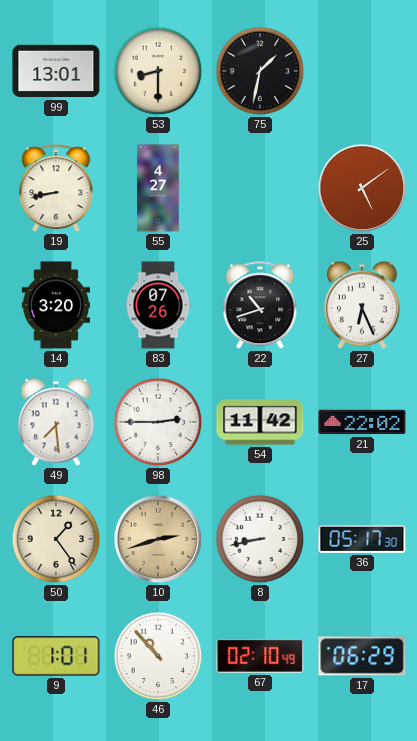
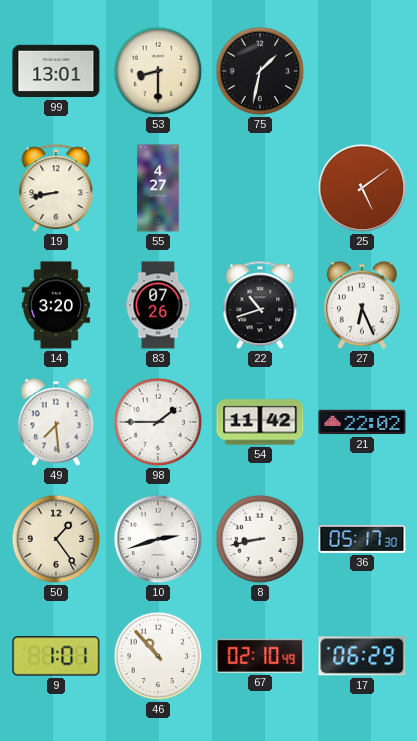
98: 2:45 -> 1:45 (158, 422)
10 dial: champagne -> white (158, 539)
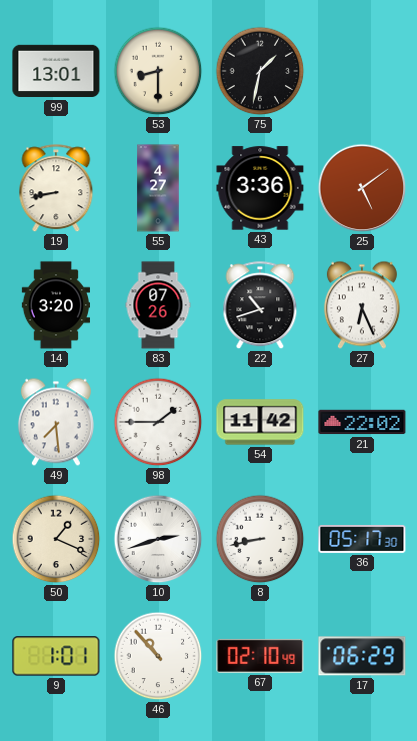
43: none -> 3:36 (260, 188)
50: 1:24 -> 1:19 (56, 539)
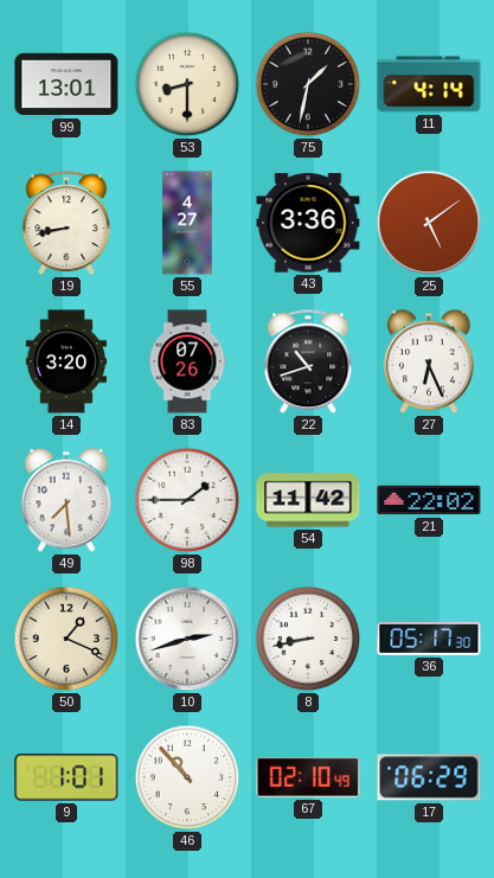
11: none -> 4:14 (429, 84)
